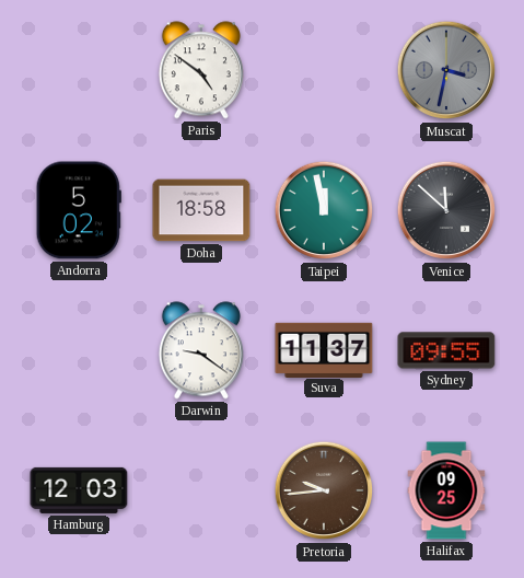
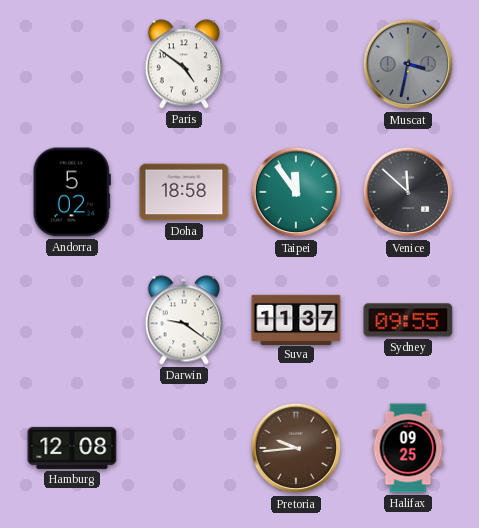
Taipei: 11:58 -> 11:54 (296, 192)
Hamburg: 12:03 -> 12:08 (72, 448)
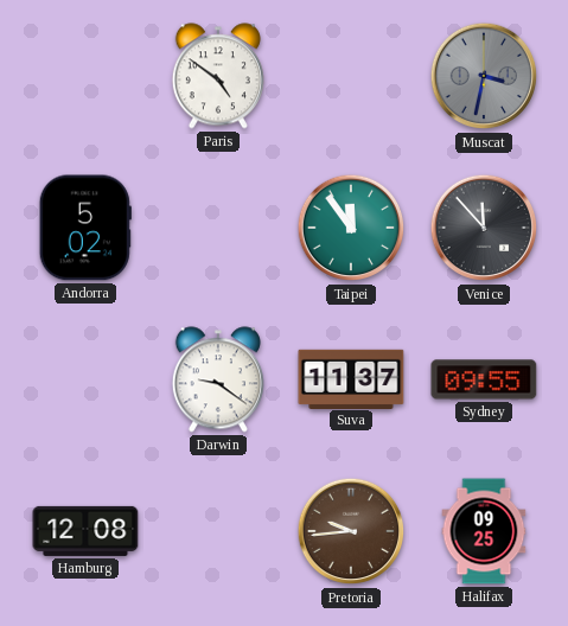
Doha: 18:58 -> none (184, 192)
Venice: 11:52 -> 11:53 (484, 228)
